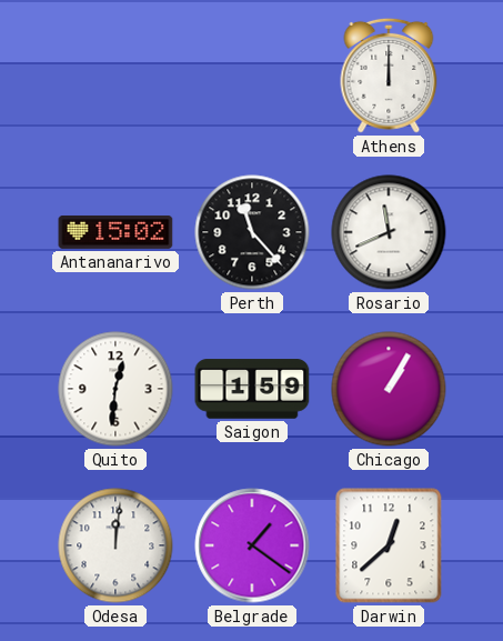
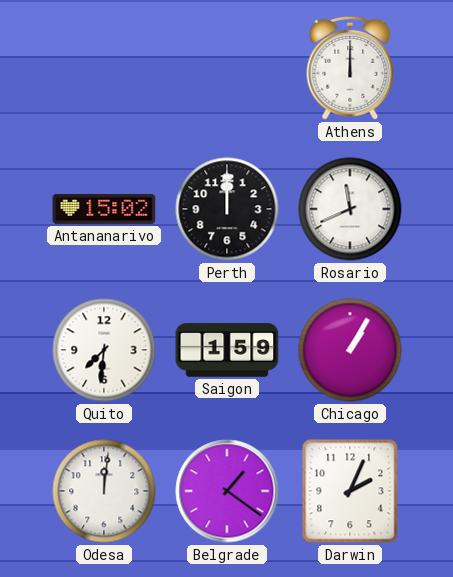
Perth: 11:23 -> 12:00 (227, 209)
Quito: 12:31 -> 7:31 (104, 350)
Darwin: 12:38 -> 2:04 (350, 491)
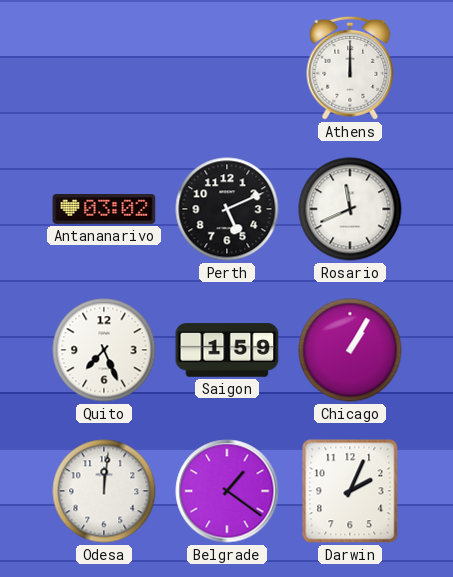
Antananarivo: 15:02 -> 03:02 (104, 209)
Perth: 12:00 -> 5:11 (227, 209)
Quito: 7:31 -> 7:26 (104, 350)
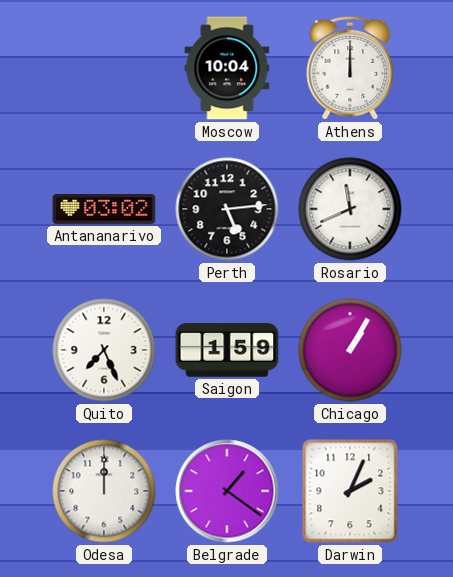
Moscow: none -> 10:04 (227, 68)
Perth: 5:11 -> 5:14 (227, 209)
Odesa: 12:01 -> 12:00 (104, 491)
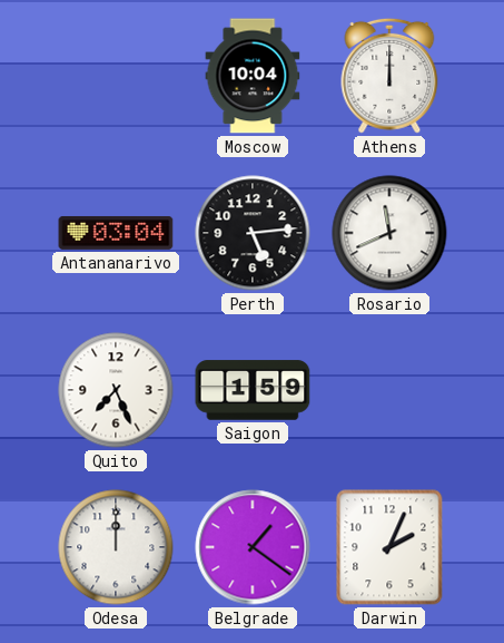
Antananarivo: 03:02 -> 03:04 (116, 233)
Chicago: 1:05 -> none (350, 350)
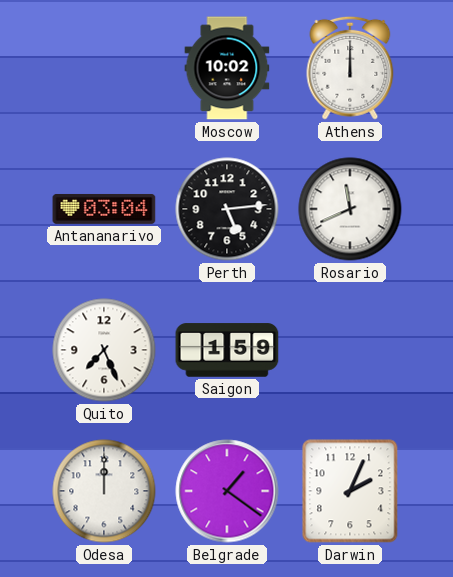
Moscow: 10:04 -> 10:02 (227, 68)
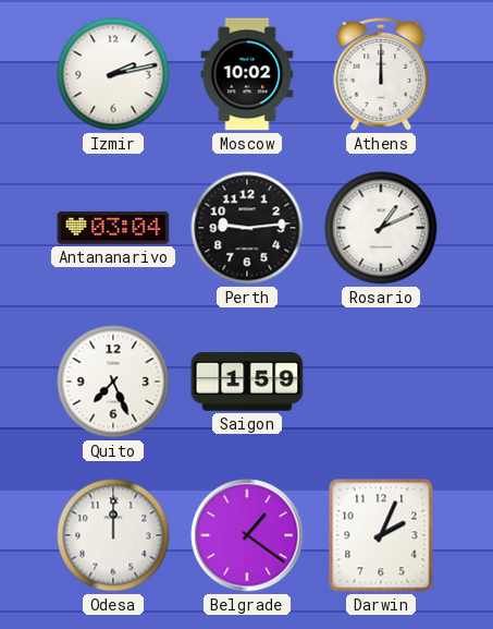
Izmir: none -> 2:13 (113, 74)
Perth: 5:14 -> 9:14 (247, 228)
Rosario: 11:41 -> 1:11 (381, 228)
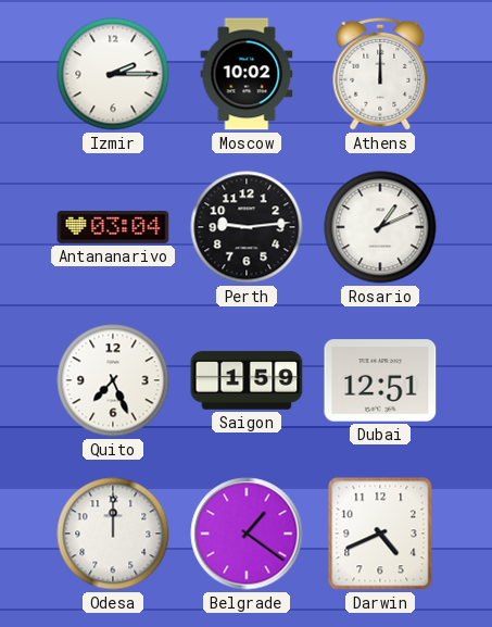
Izmir: 2:13 -> 2:15 (113, 74)
Dubai: none -> 12:51 (380, 380)
Darwin: 2:04 -> 4:41 (380, 534)
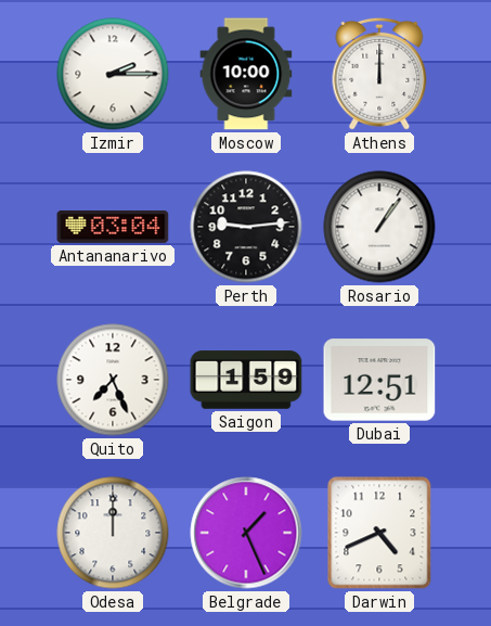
Moscow: 10:02 -> 10:00 (246, 74)
Rosario: 1:11 -> 1:06 (379, 227)
Belgrade: 1:21 -> 1:26 (246, 533)
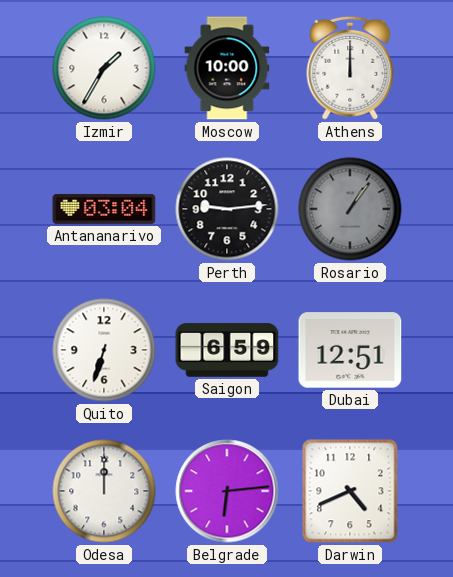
Izmir: 2:15 -> 1:35 (104, 68)
Rosario dial: white -> grey (350, 209)
Quito: 7:26 -> 6:33 (104, 350)
Saigon: 1:59 -> 6:59 (227, 350)
Belgrade: 1:26 -> 6:14 (227, 491)
